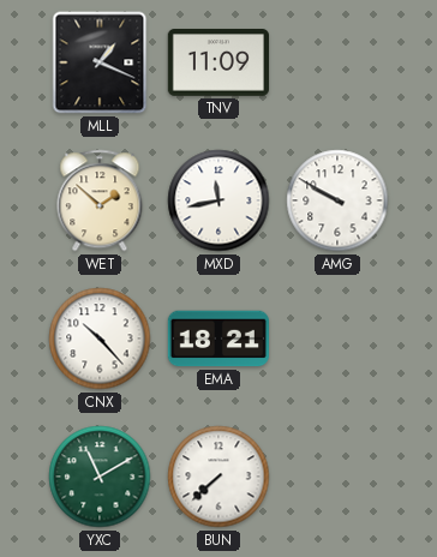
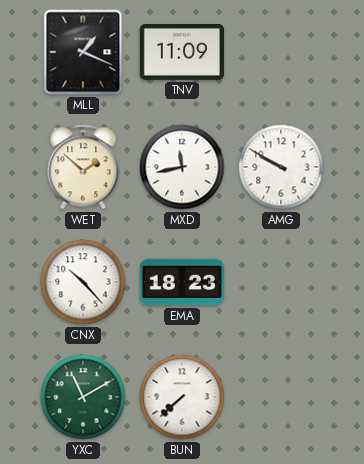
EMA: 18:21 -> 18:23 (181, 282)
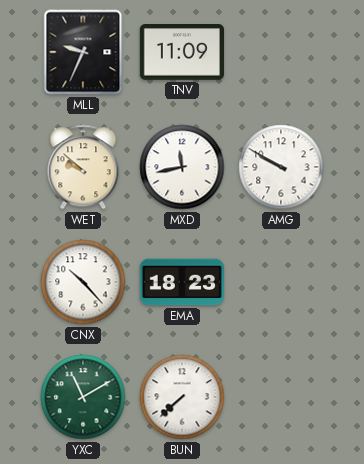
MLL: 1:19 -> 9:34 (83, 52)
WET: 1:52 -> 9:52 (83, 167)
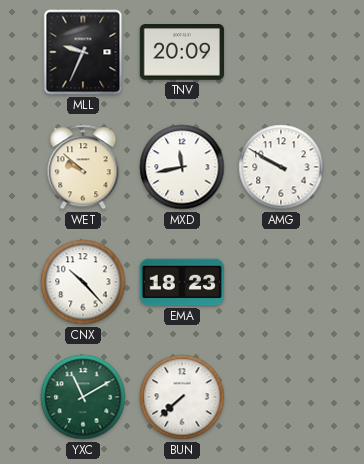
TNV: 11:09 -> 20:09 (181, 53)
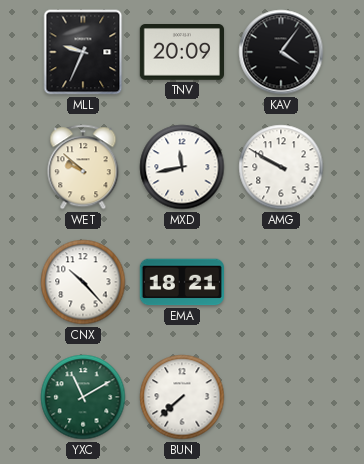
KAV: none -> 4:06 (281, 52)
EMA: 18:23 -> 18:21 (181, 282)
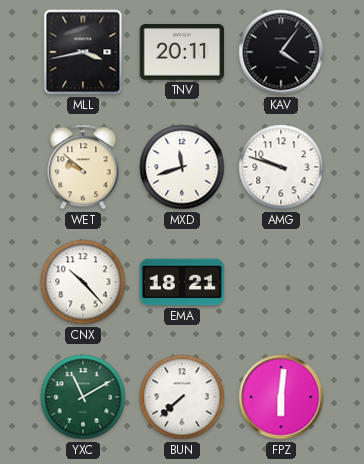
MLL: 9:34 -> 3:43 (83, 52)
TNV: 20:09 -> 20:11 (181, 53)
MXD: 11:43 -> 11:42 (182, 167)
AMG: 9:50 -> 9:48 (281, 167)
FPZ: none -> 6:01 (281, 397)
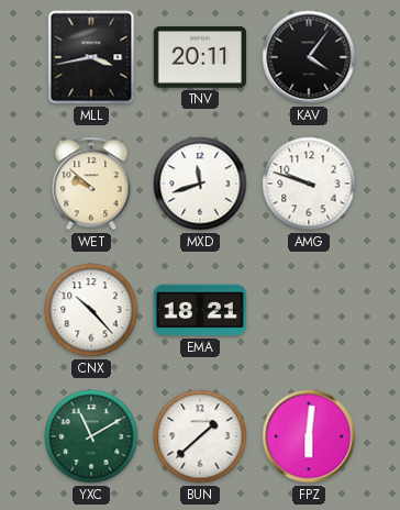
BUN: 7:38 -> 1:38 (200, 436)
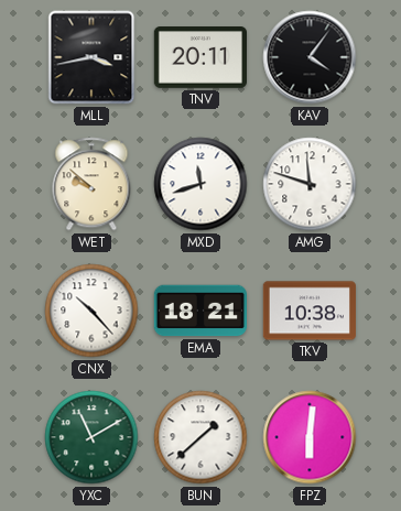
AMG: 9:48 -> 11:48 (310, 184)
TKV: none -> 10:38 (308, 311)
